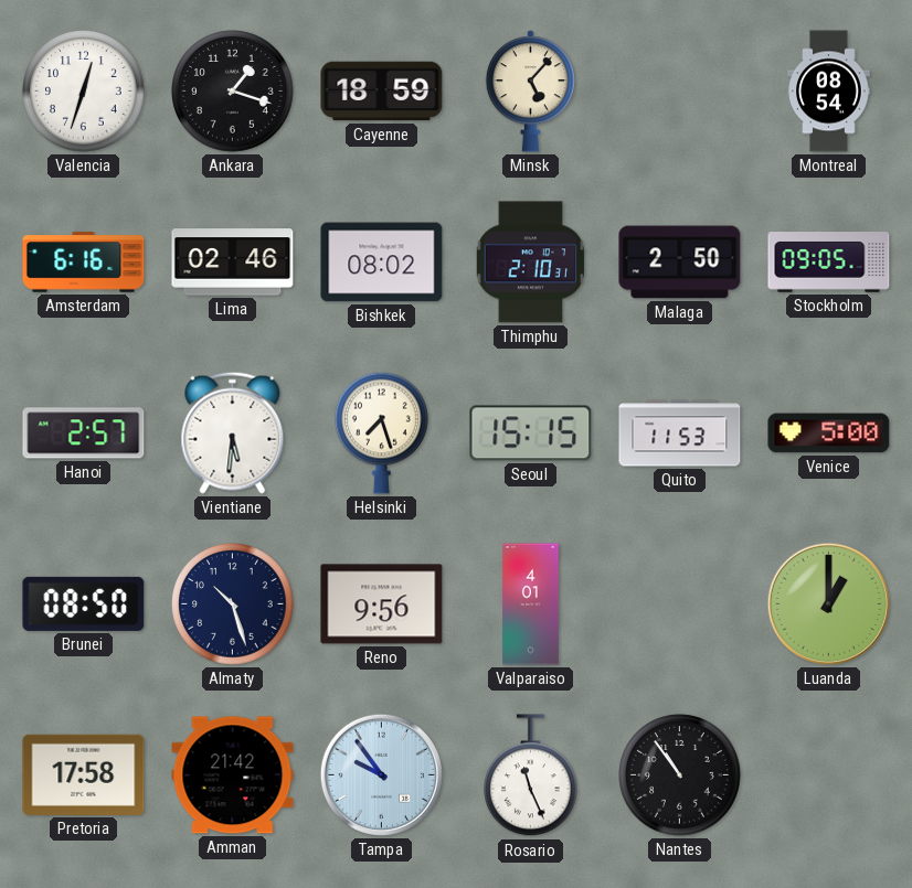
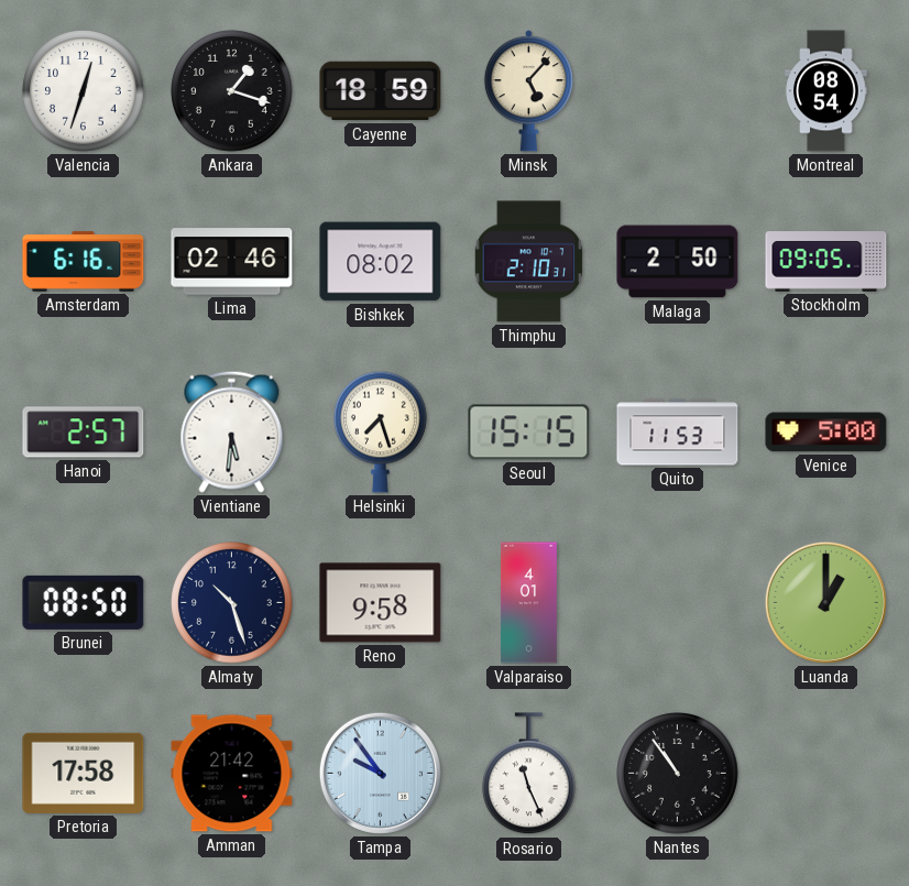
Reno: 9:56 -> 9:58 (381, 603)
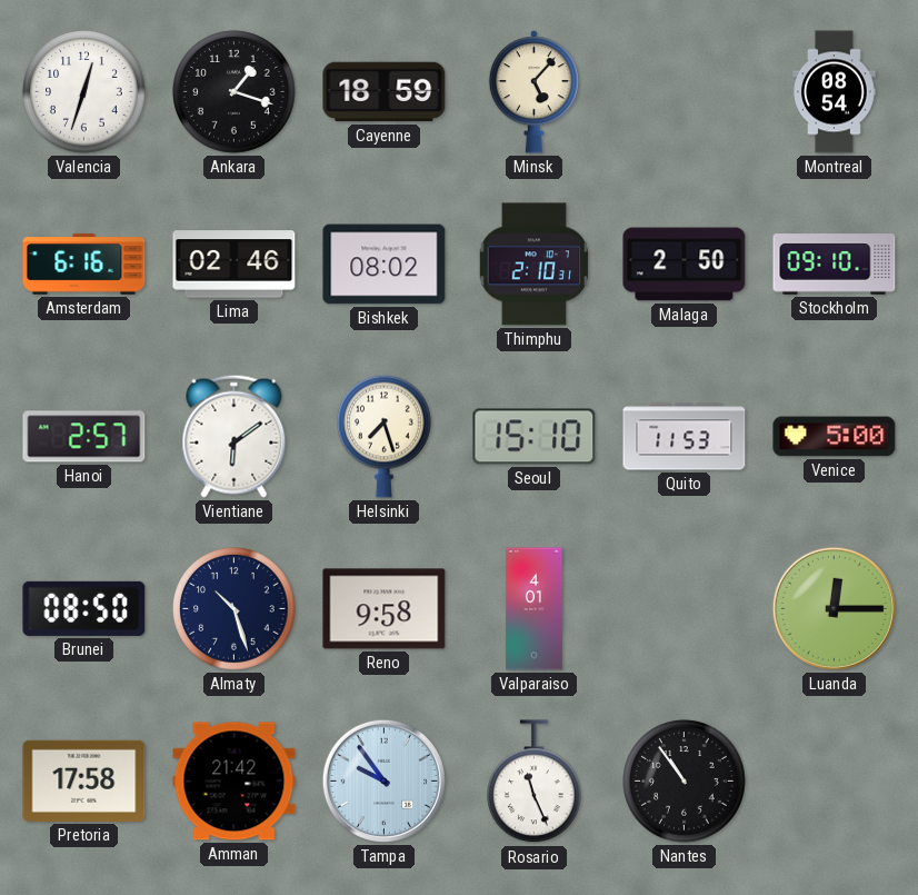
Stockholm: 09:05 -> 09:10 (835, 265)
Vientiane: 5:31 -> 6:09 (235, 436)
Seoul: 15:15 -> 15:10 (535, 437)
Luanda: 1:00 -> 12:15 (834, 608)
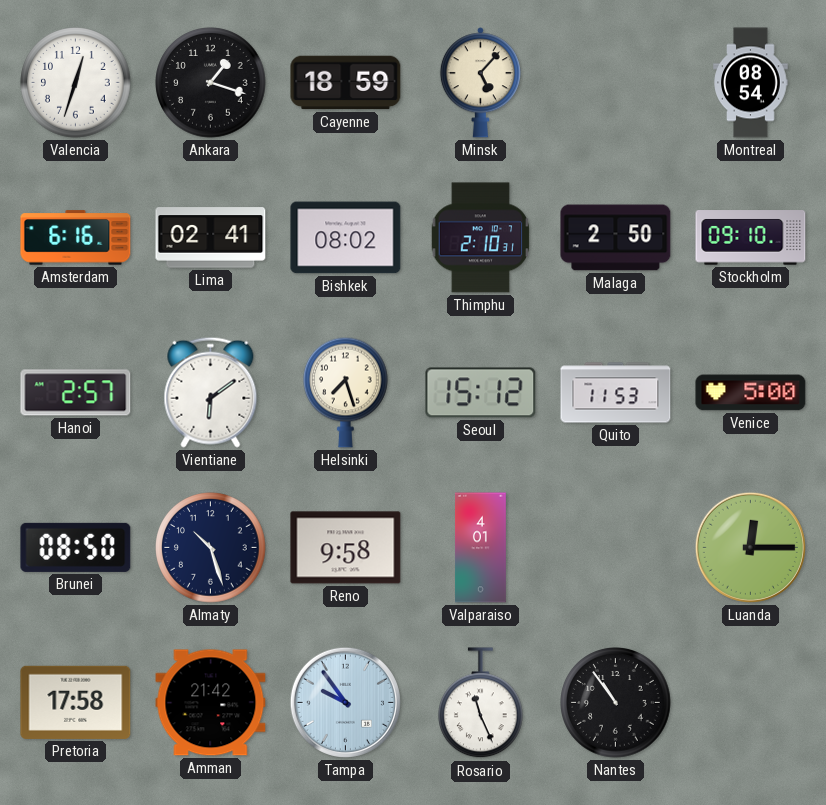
Lima: 02:46 -> 02:41 (211, 238)
Seoul: 15:10 -> 15:12 (481, 393)
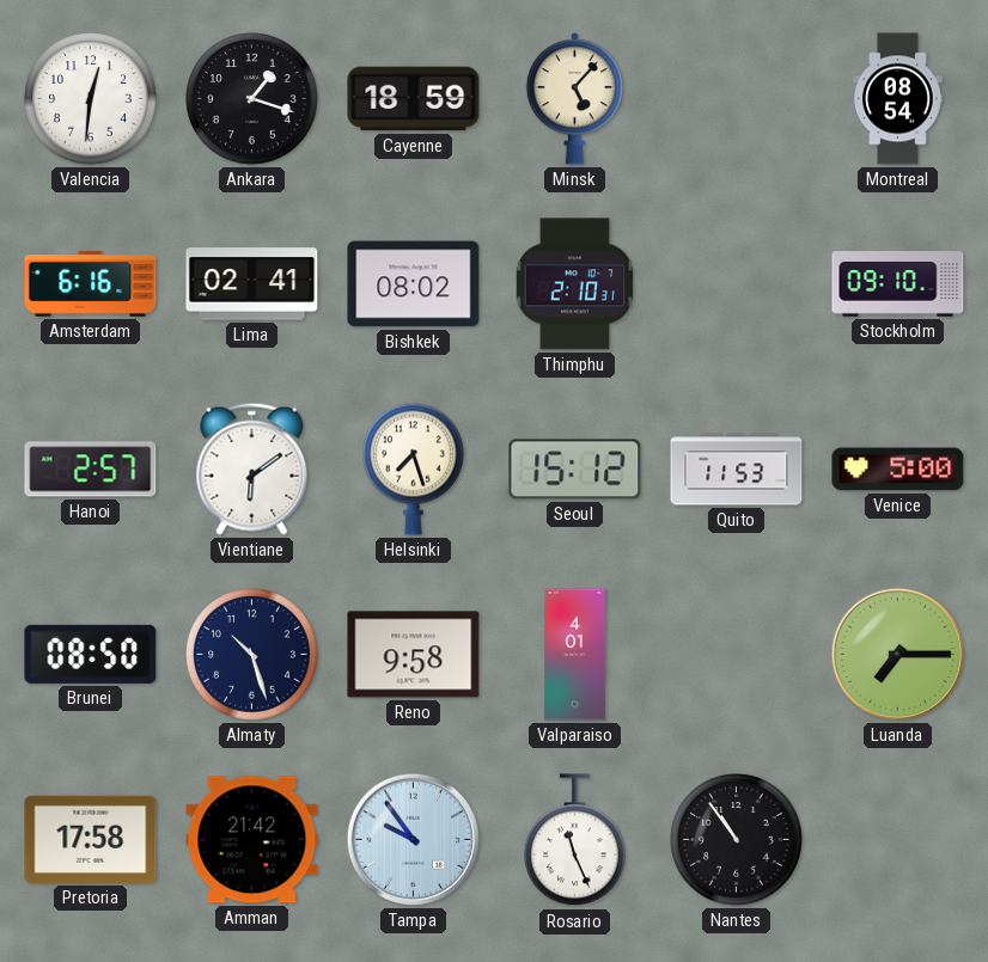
Valencia: 12:33 -> 12:31 (91, 99)
Malaga: 2:50 -> none (616, 238)
Luanda: 12:15 -> 7:15 (897, 654)
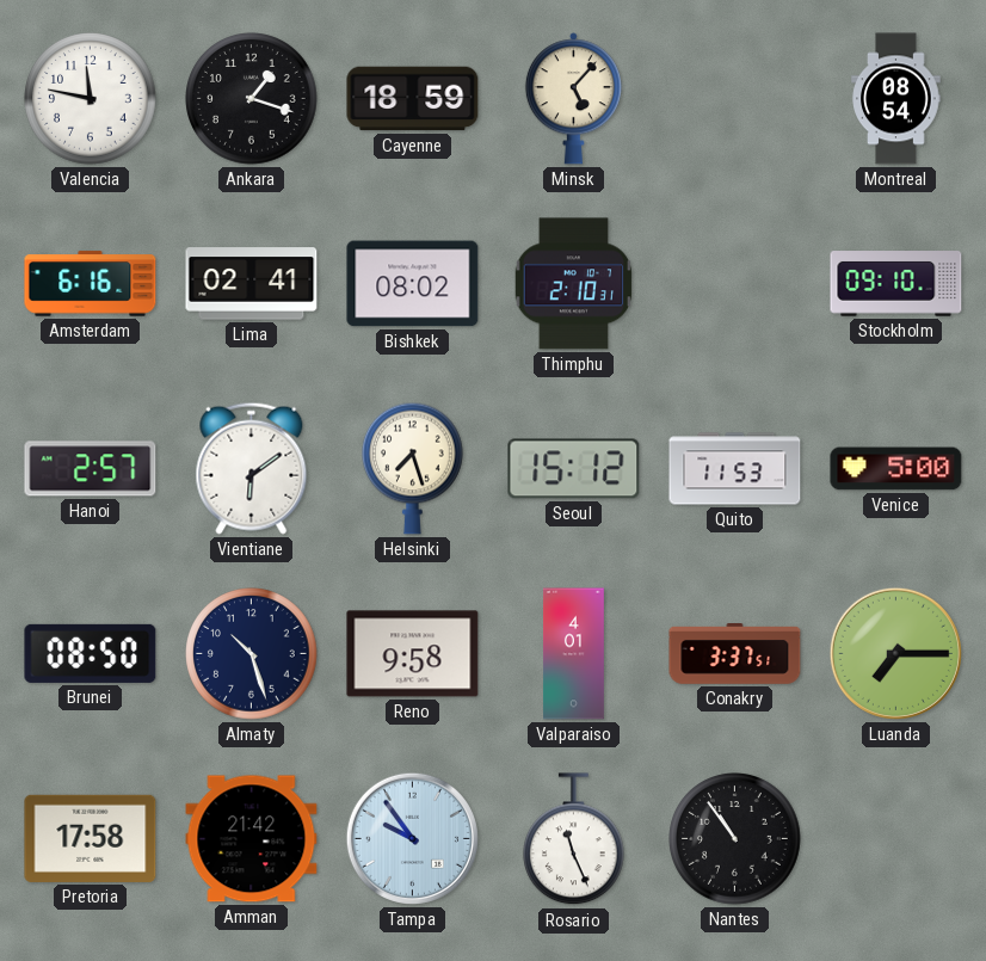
Valencia: 12:31 -> 11:47 (91, 99)
Conakry: none -> 3:37 (735, 654)
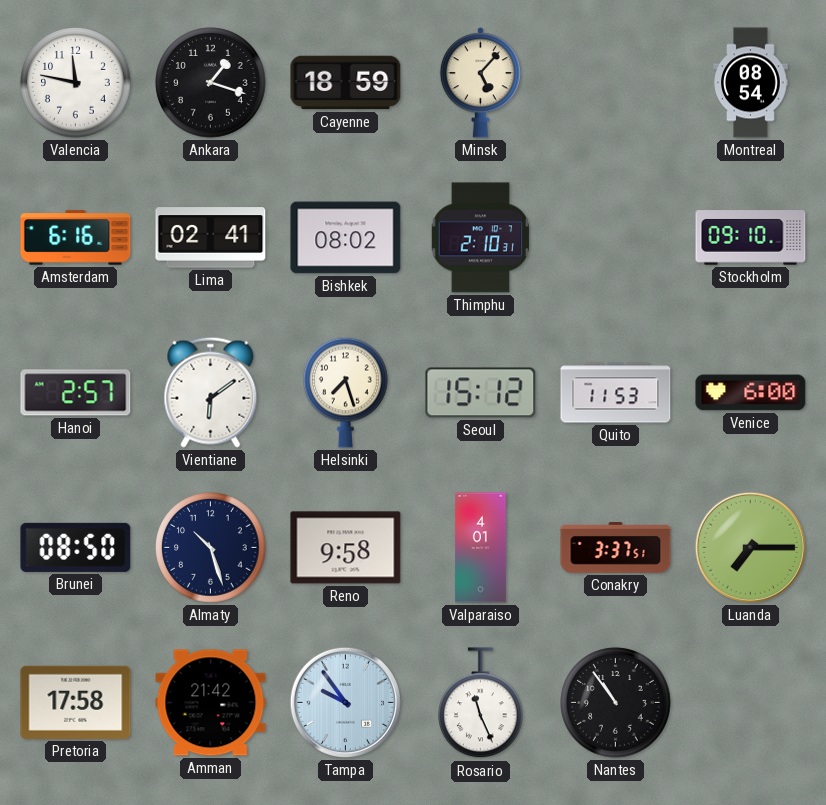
Venice: 5:00 -> 6:00 (751, 393)
